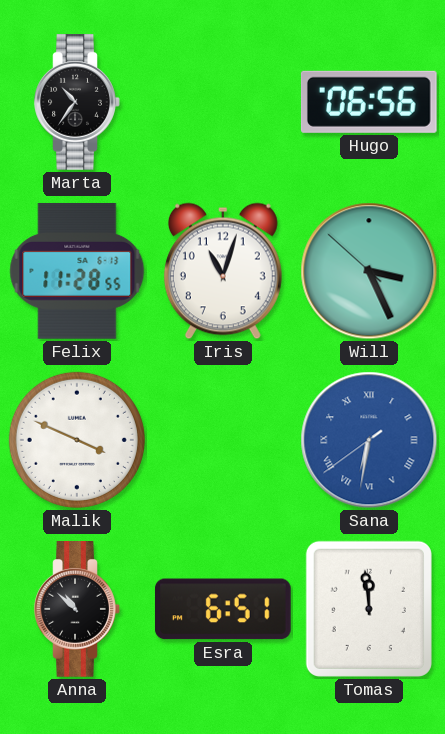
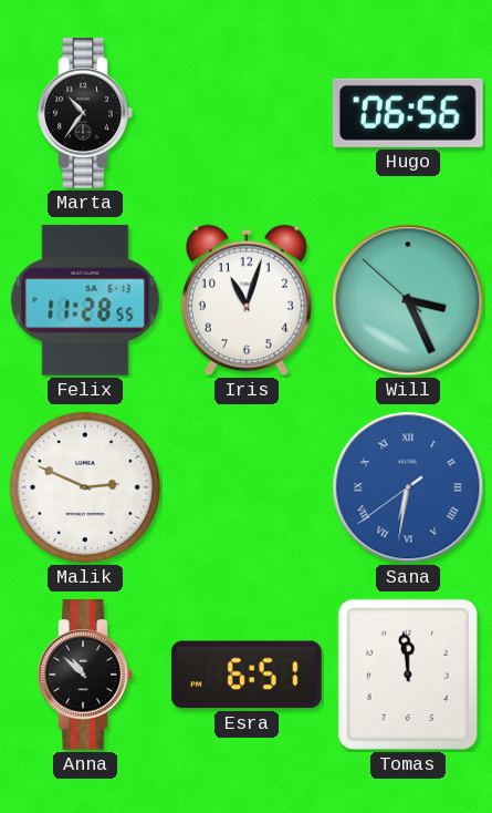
Malik: 3:49 -> 2:49 (85, 487)
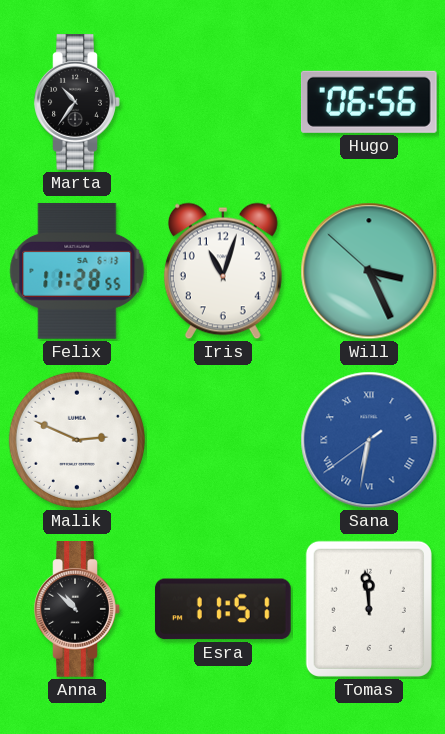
Esra: 6:51 -> 11:51 (223, 609)
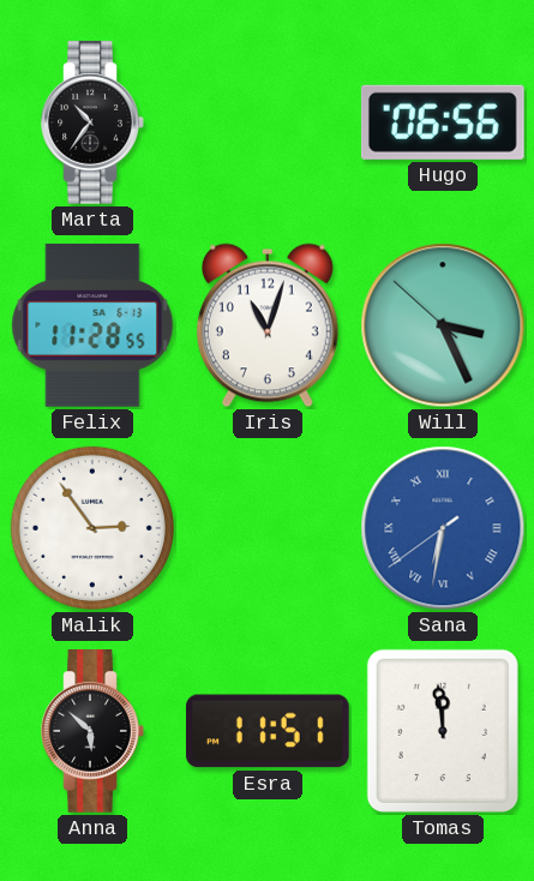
Malik: 2:49 -> 2:54 (92, 528)
Anna: 10:52 -> 5:52 (92, 732)
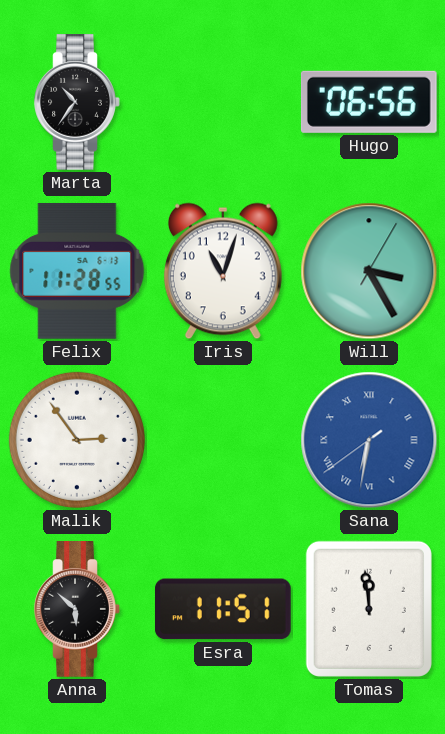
Will: 3:25:52 -> 3:25:05 (369, 271)
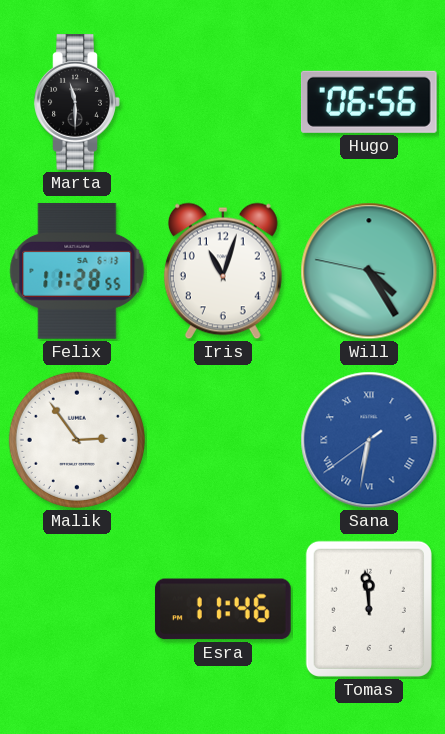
Marta: 10:36 -> 11:30 (77, 103)
Will: 3:25 -> 4:24 (369, 271)
Anna: 5:52 -> none (77, 610)
Esra: 11:51 -> 11:46 (223, 609)
